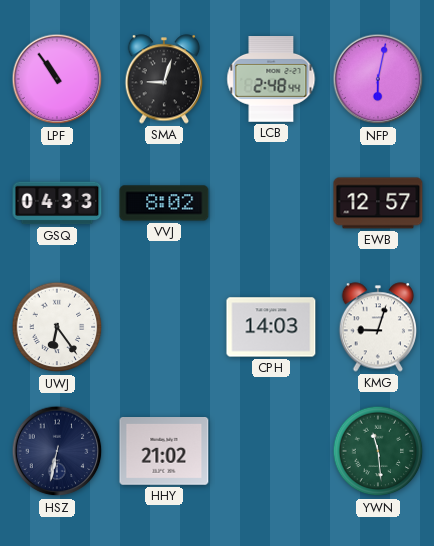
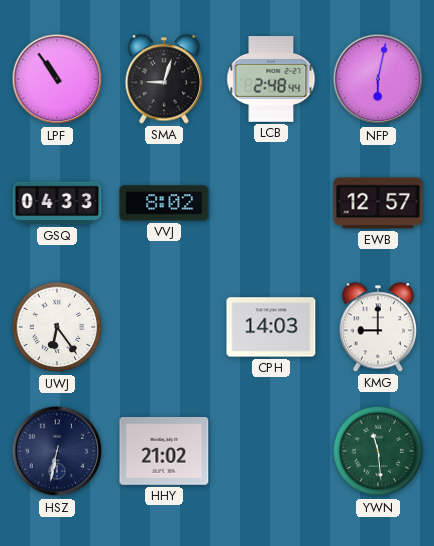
KMG: 9:03 -> 9:00 (378, 327)
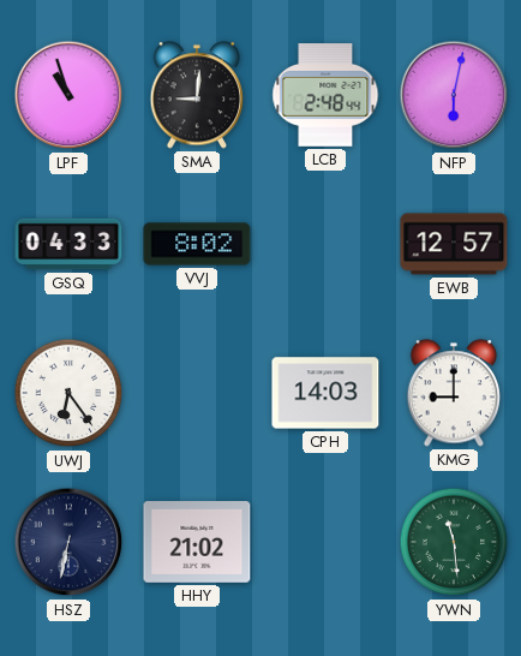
LPF: 10:54 -> 10:57 (68, 95)
SMA: 9:03 -> 9:01 (197, 95)
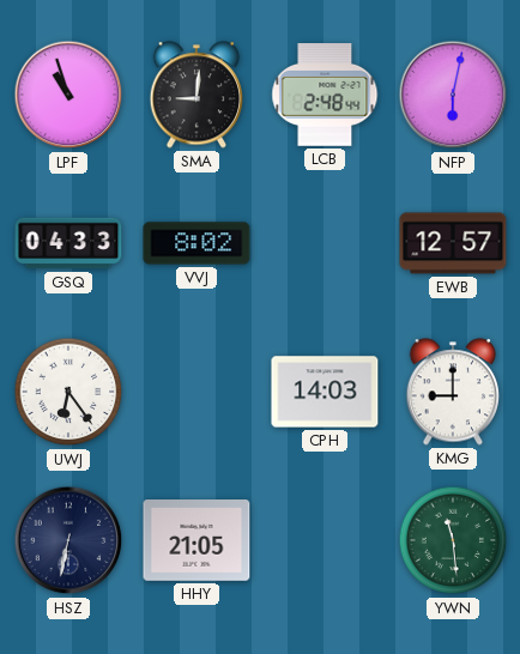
HHY: 21:02 -> 21:05 (196, 541)
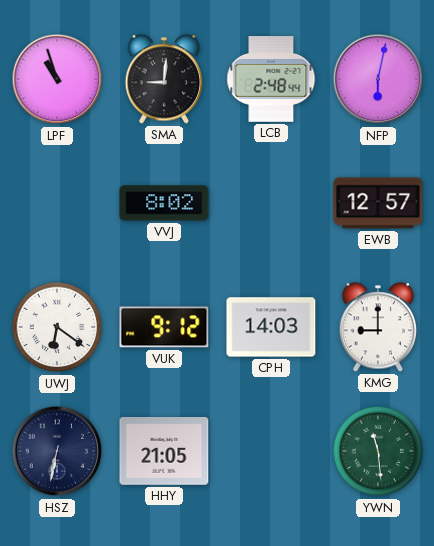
GSQ: 04:33 -> none (68, 243)
UWJ: 6:24 -> 6:21 (57, 327)
VUK: none -> 9:12 (164, 327)
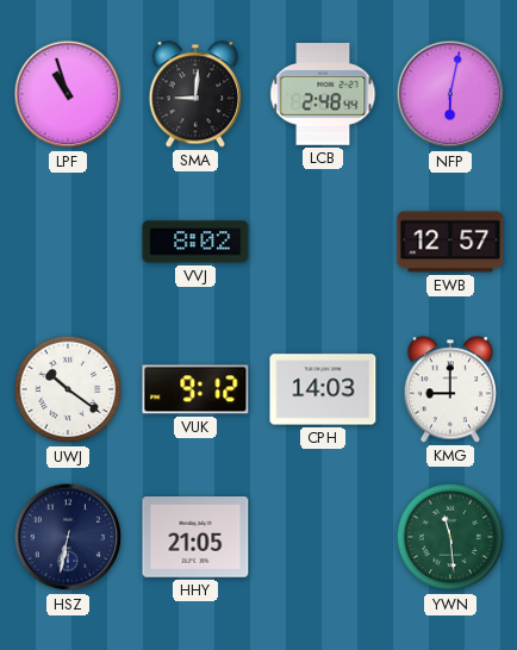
UWJ: 6:21 -> 10:21 (68, 389)
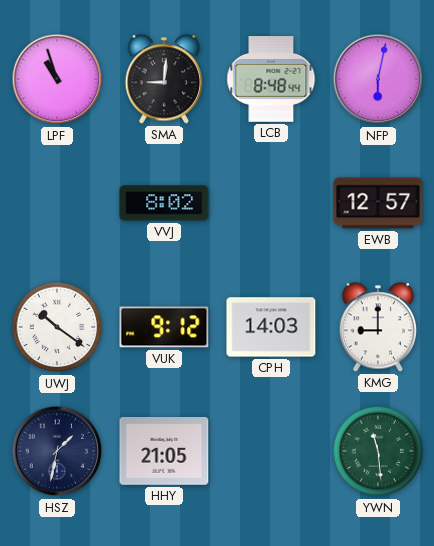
LCB: 2:48 -> 8:48 (271, 80)
HSZ: 6:32 -> 1:32 (57, 451)
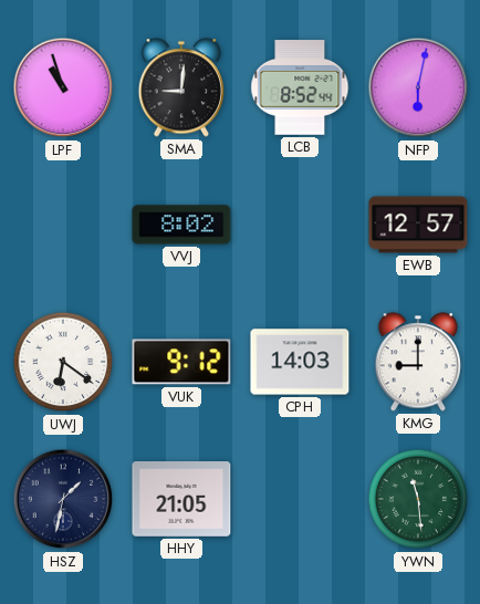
LCB: 8:48 -> 8:52 (300, 88)
UWJ: 10:21 -> 6:21 (63, 362)
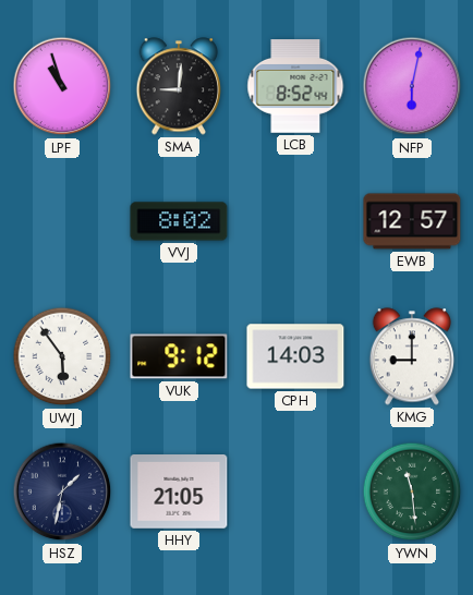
UWJ: 6:21 -> 5:54 (62, 356)
